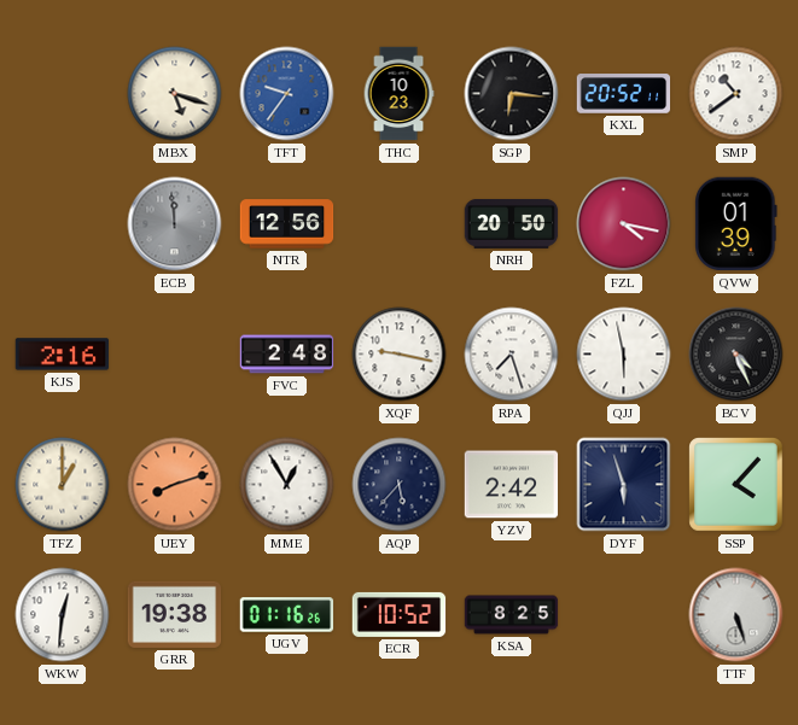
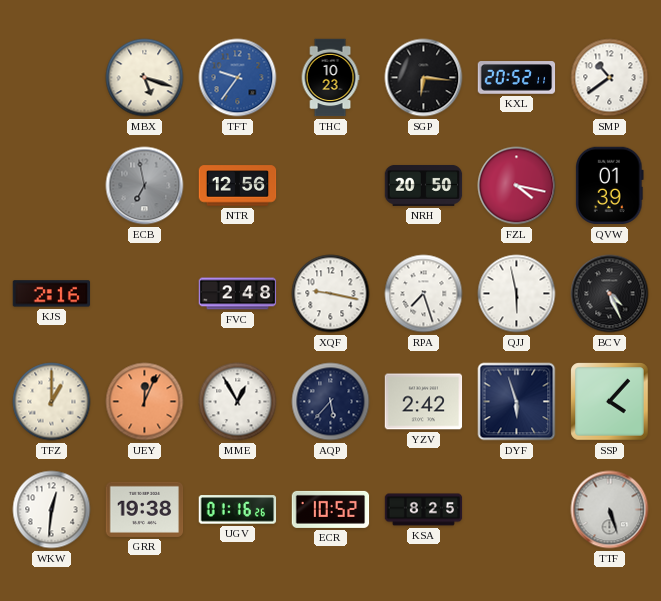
ECB: 11:59 -> 6:58 (145, 186)
UEY: 8:12 -> 12:04 (145, 402)
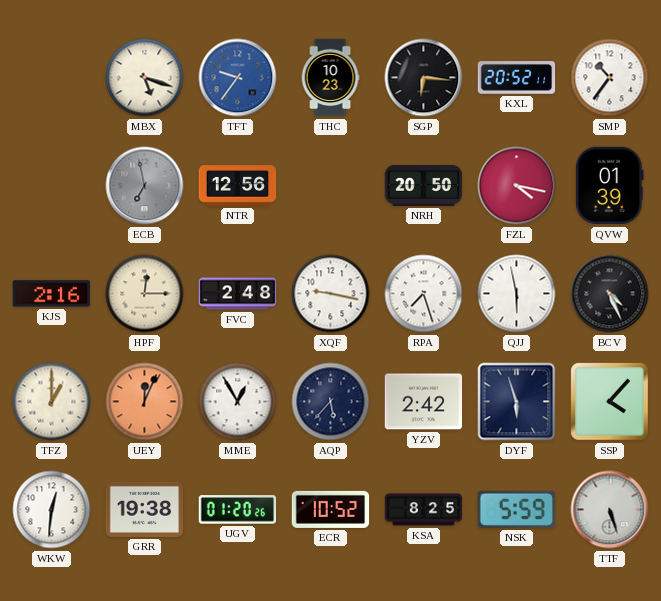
SMP: 10:39 -> 10:36 (610, 78)
HPF: none -> 12:15 (145, 294)
UGV: 01:16 -> 01:20 (238, 510)
NSK: none -> 5:59 (516, 509)
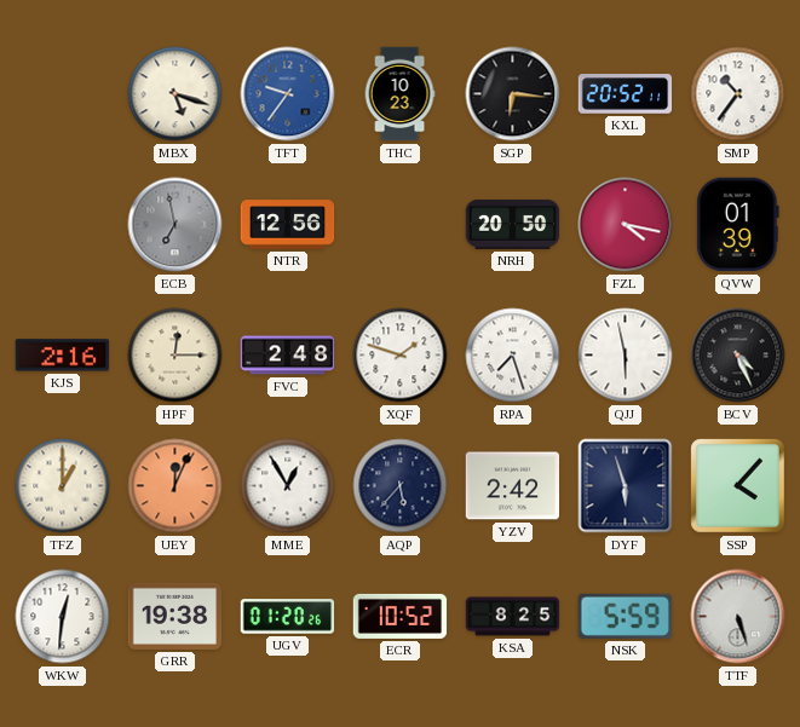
XQF: 9:17 -> 1:48 (401, 356)
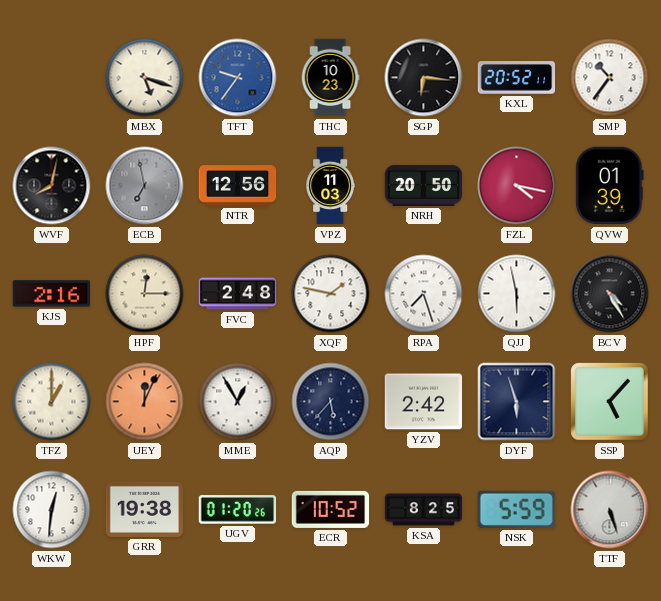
WVF: none -> 8:02 (52, 186)
VPZ: none -> 11:03 (330, 186)
XQF: 1:48 -> 1:47 (331, 294)
BCV: 4:26 -> 4:25 (610, 294)
SSP: 4:07 -> 5:07 (610, 402)
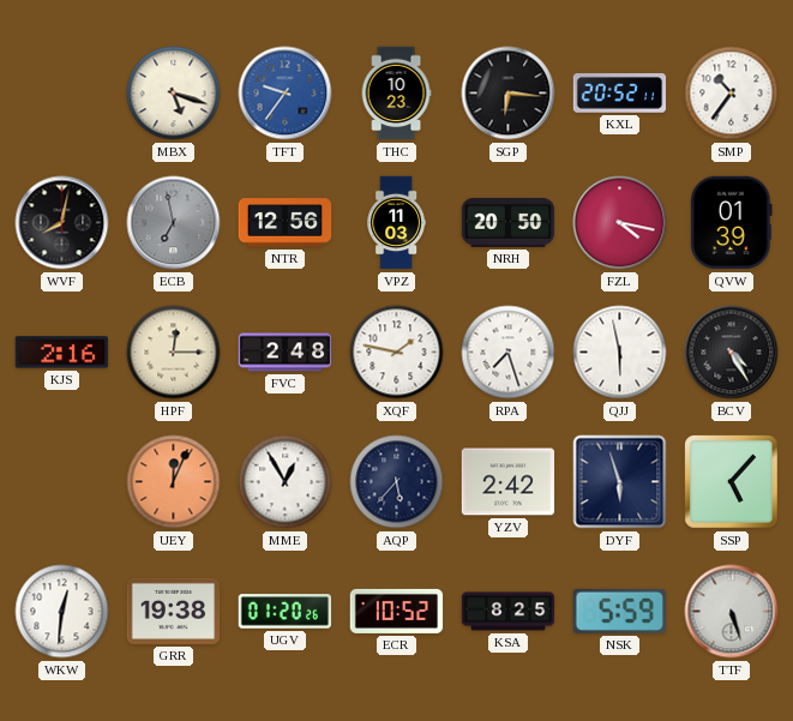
TFZ: 1:00 -> none (52, 402)
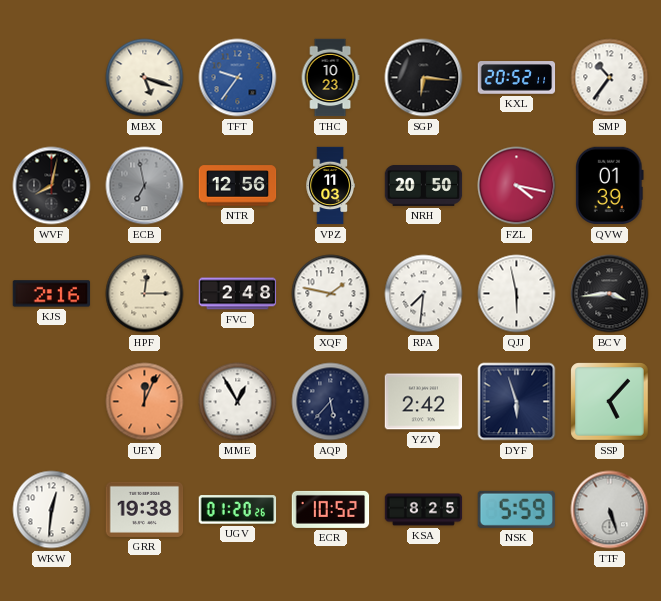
RPA: 7:27 -> 7:31 (424, 294)
BCV: 4:25 -> 3:44 (610, 294)
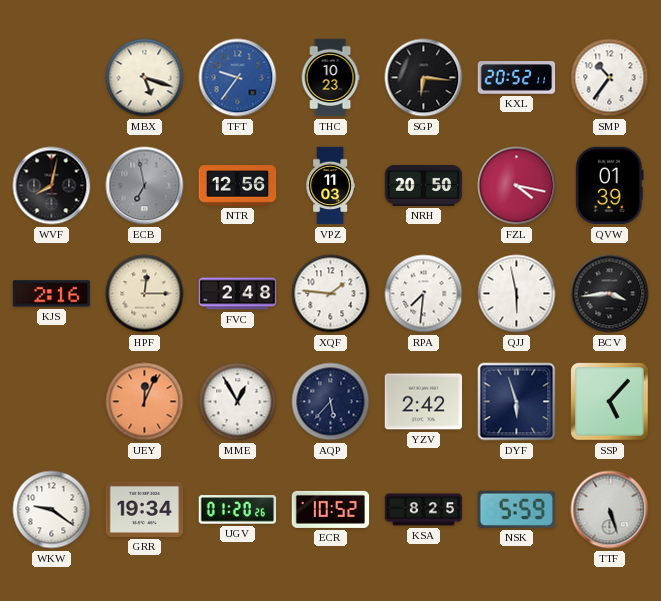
XQF: 1:47 -> 1:46 (331, 294)
WKW: 12:31 -> 9:21 (52, 510)
GRR: 19:38 -> 19:34 (145, 509)
